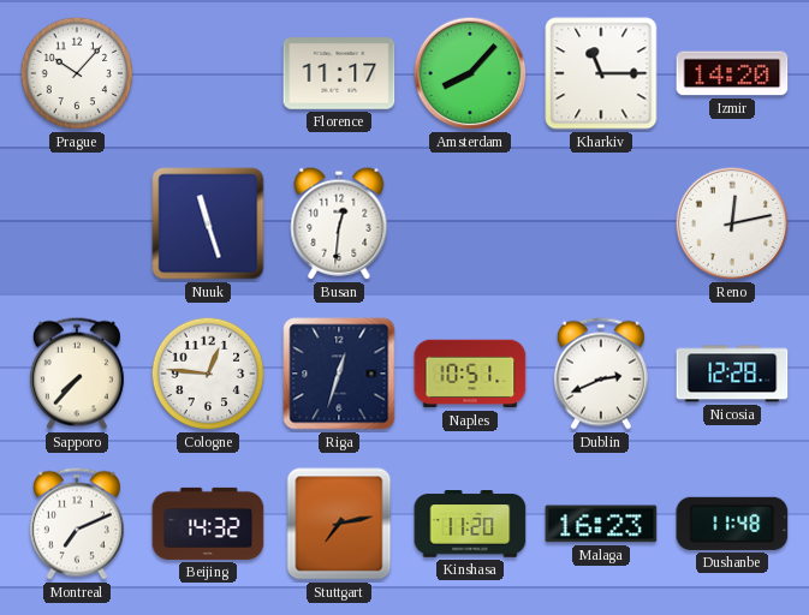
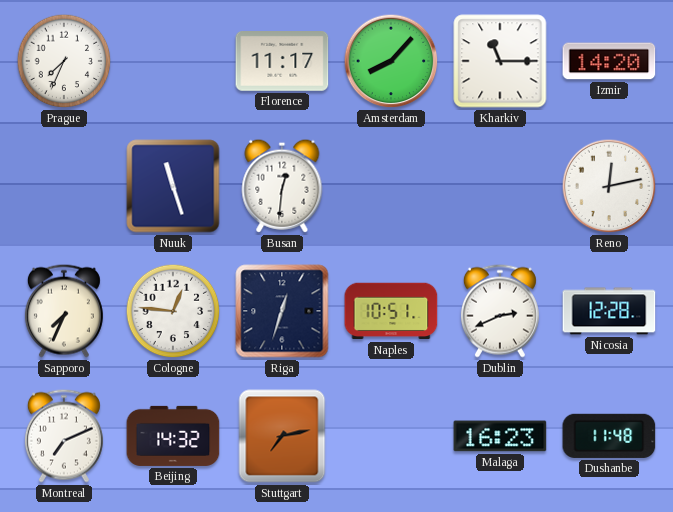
Prague: 10:07 -> 7:34 (64, 61)
Sapporo: 7:37 -> 7:34 (64, 311)
Kinshasa: 11:20 -> none (470, 525)
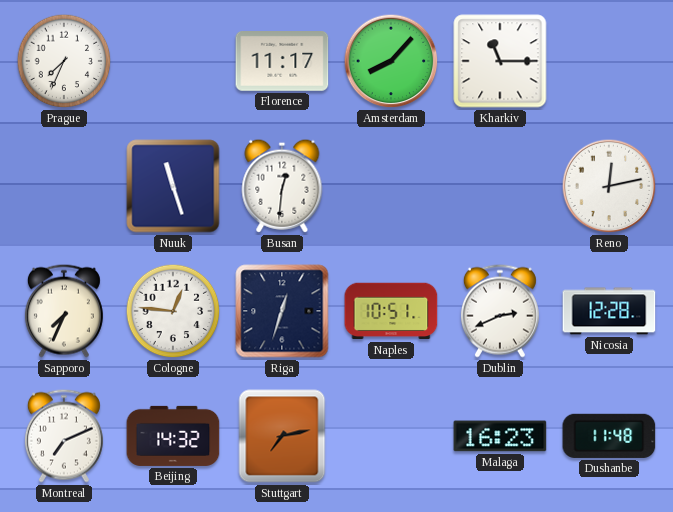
Izmir: 14:20 -> none (609, 61)
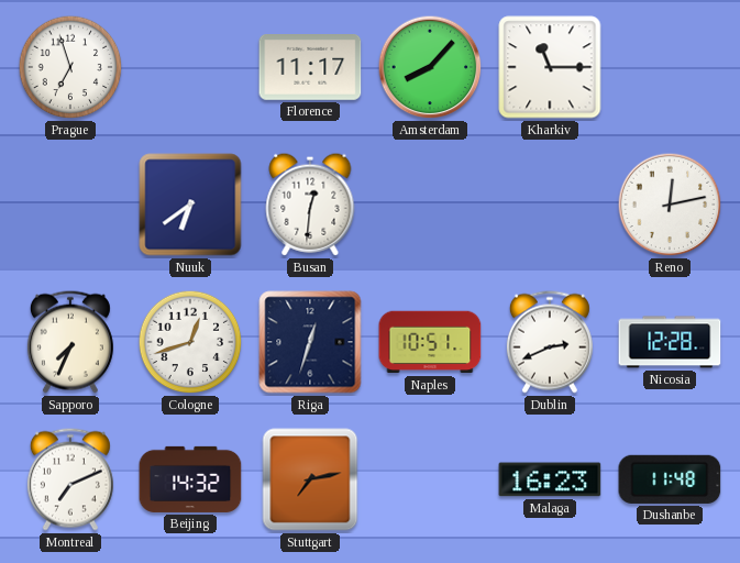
Prague: 7:34 -> 6:57 (70, 67)
Nuuk: 11:27 -> 6:39 (190, 205)
Cologne: 12:46 -> 12:42 (190, 342)
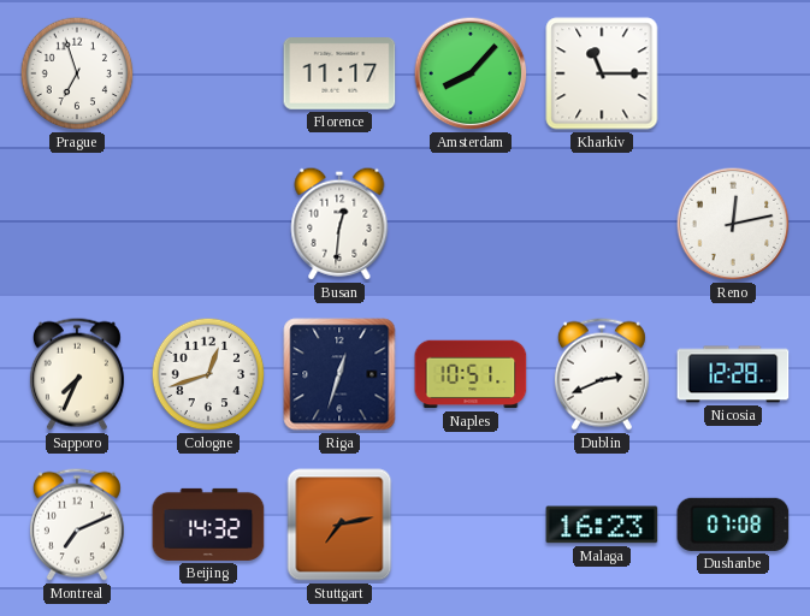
Nuuk: 6:39 -> none (190, 205)
Dushanbe: 11:48 -> 07:08 (733, 525)
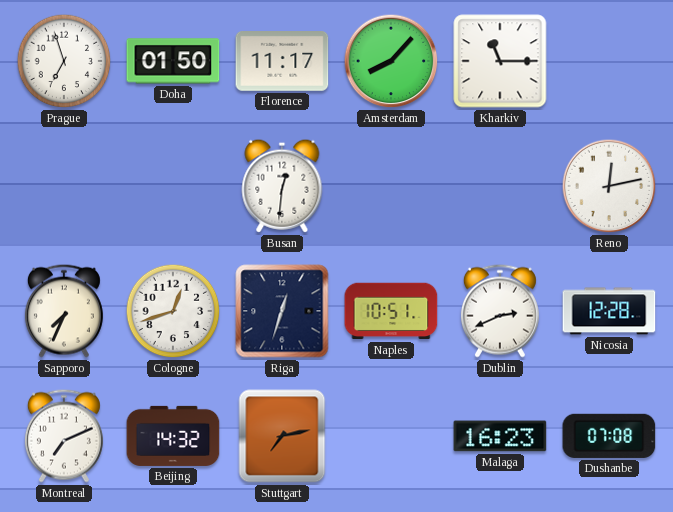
Doha: none -> 01:50 (173, 61)
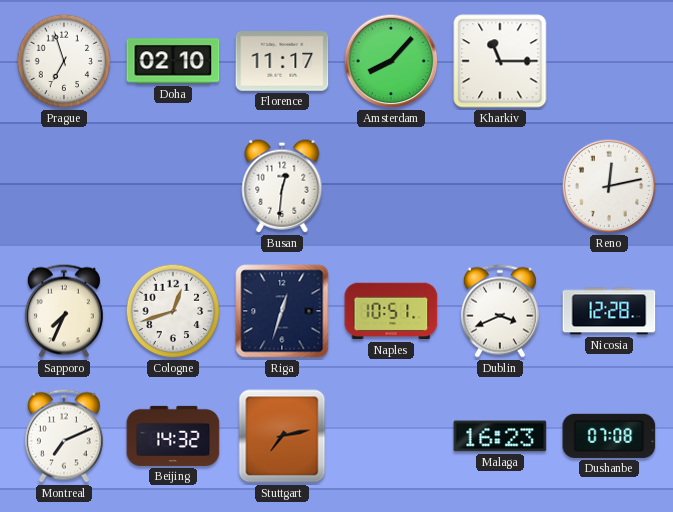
Doha: 01:50 -> 02:10 (173, 61)
Dublin: 2:41 -> 3:41 (500, 311)
